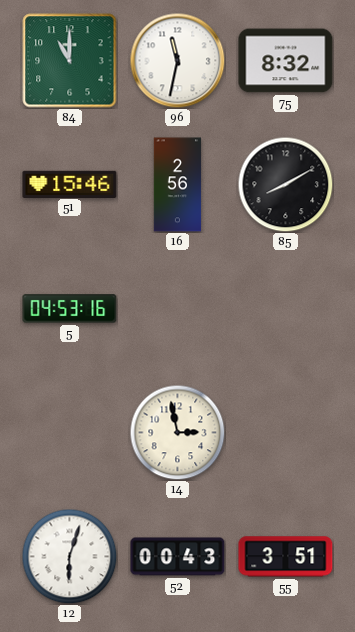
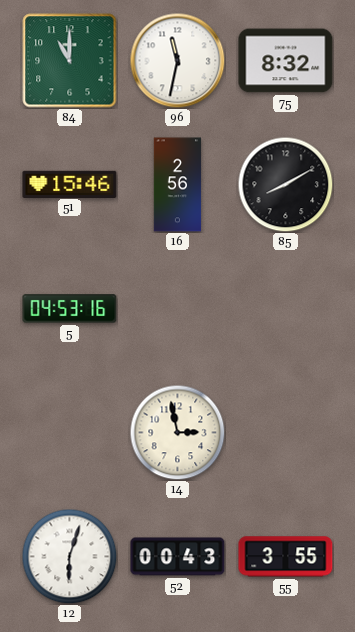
55: 3:51 -> 3:55 (286, 557)
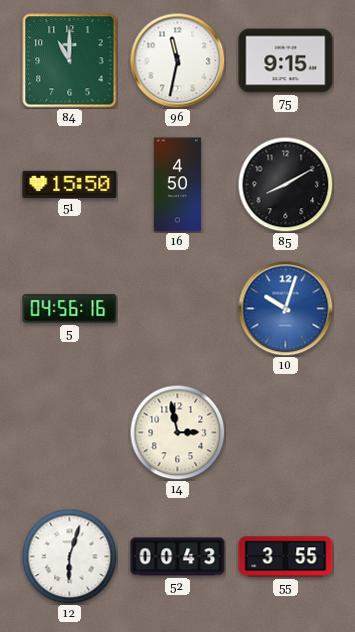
75: 8:32 -> 9:15 (286, 61)
51: 15:46 -> 15:50 (70, 184)
16: 2:56 -> 4:50 (178, 185)
5: 04:53 -> 04:56 (70, 309)
10: none -> 10:03 (285, 308)
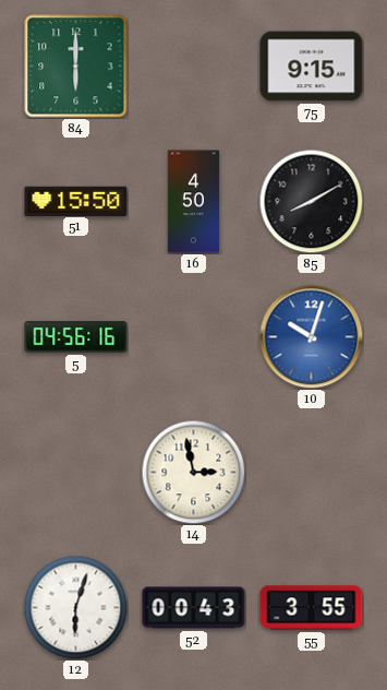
84: 11:00 -> 6:00 (76, 67)
96: 11:32 -> none (177, 60)
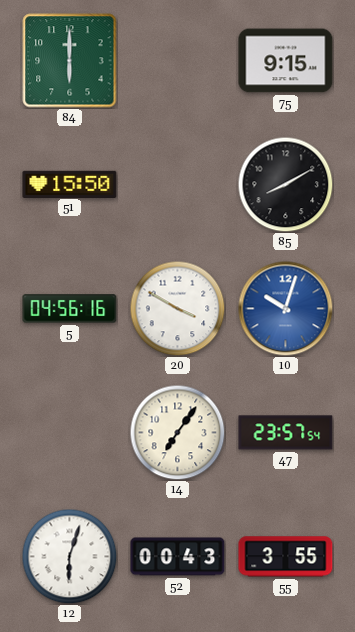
16: 4:50 -> none (194, 202)
20: none -> 3:50 (177, 308)
14: 2:58 -> 7:06 (177, 432)
47: none -> 23:57 (286, 433)
